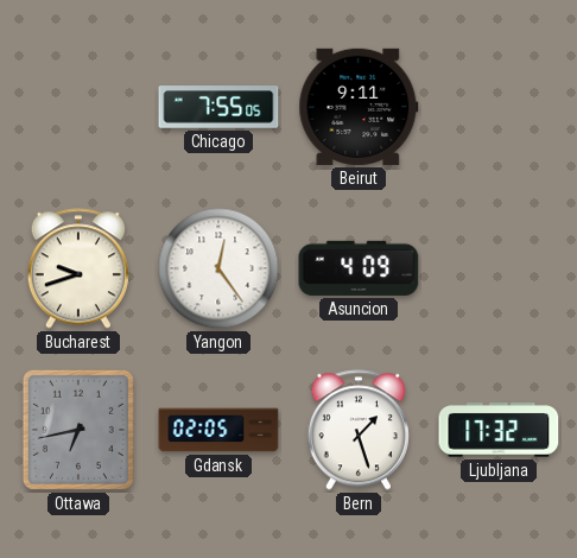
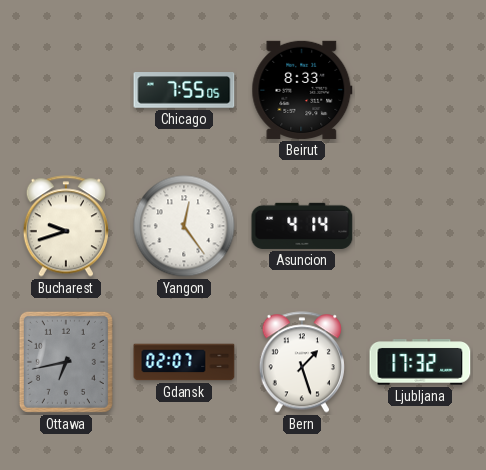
Beirut: 9:11 -> 8:33 (302, 90)
Asuncion: 4:09 -> 4:14 (302, 226)
Gdansk: 02:05 -> 02:07 (184, 362)
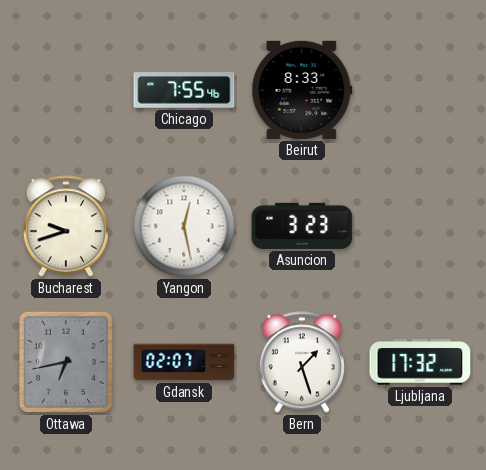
Chicago: 7:55:05 -> 7:55:46 (184, 90)
Yangon: 12:24 -> 12:28 (184, 226)
Asuncion: 4:14 -> 3:23 (302, 226)
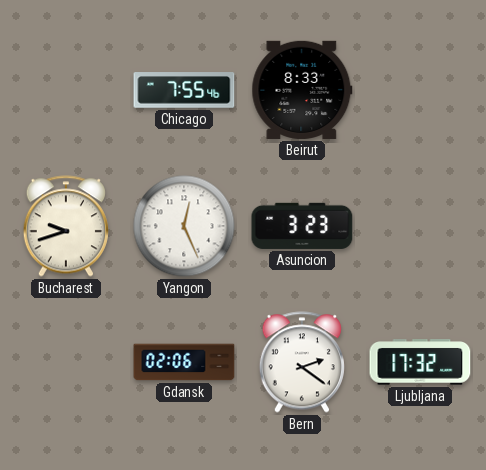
Yangon: 12:28 -> 12:26 (184, 226)
Ottawa: 6:43 -> none (66, 362)
Gdansk: 02:07 -> 02:06 (184, 362)
Bern: 1:27 -> 2:21 (302, 362)
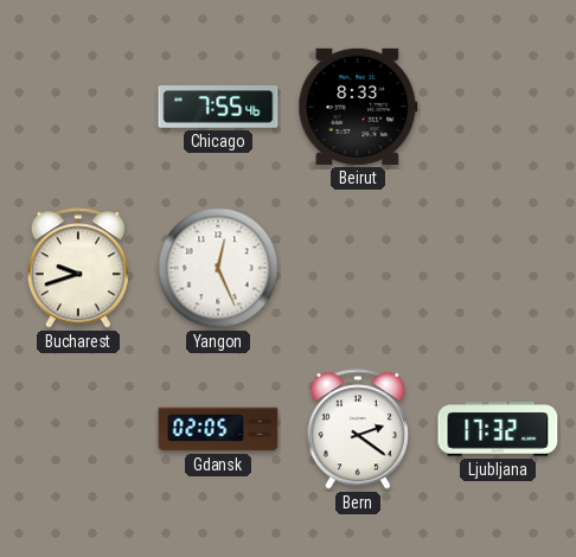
Asuncion: 3:23 -> none (302, 226)
Gdansk: 02:06 -> 02:05 (218, 429)
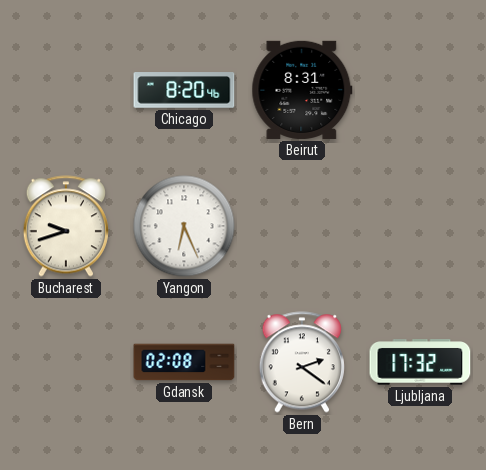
Chicago: 7:55 -> 8:20 (184, 90)
Beirut: 8:33 -> 8:31 (302, 90)
Yangon: 12:26 -> 6:26 (184, 226)
Gdansk: 02:05 -> 02:08 (184, 362)
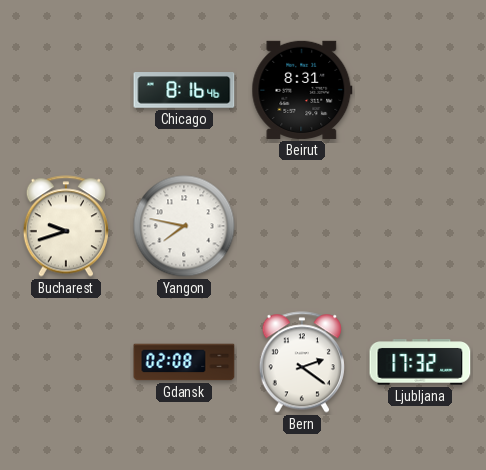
Chicago: 8:20 -> 8:16 (184, 90)
Yangon: 6:26 -> 7:47 (184, 226)
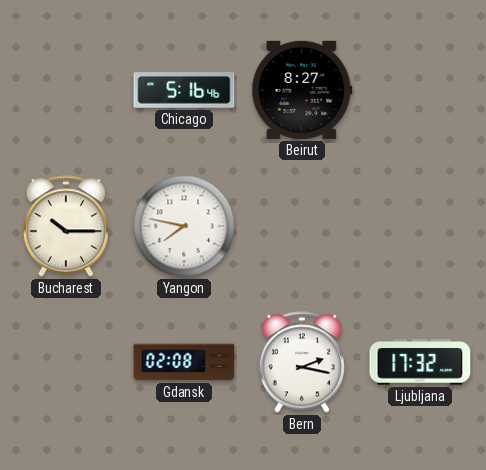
Chicago: 8:16 -> 5:16 (184, 90)
Beirut: 8:31 -> 8:27 (302, 90)
Bucharest: 9:42 -> 10:15 (66, 226)
Bern: 2:21 -> 2:17 (302, 362)
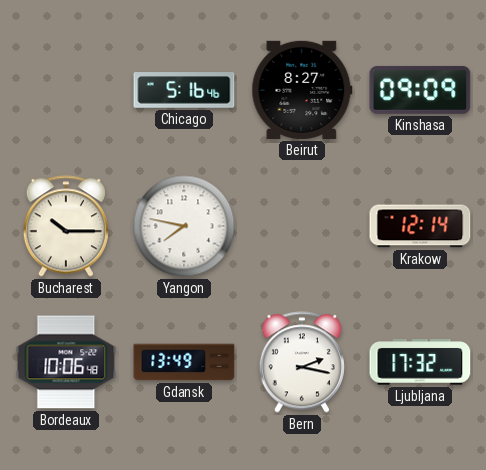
Kinshasa: none -> 09:09 (420, 90)
Krakow: none -> 12:14 (420, 226)
Bordeaux: none -> 10:06 (66, 362)
Gdansk: 02:08 -> 13:49 (184, 362)
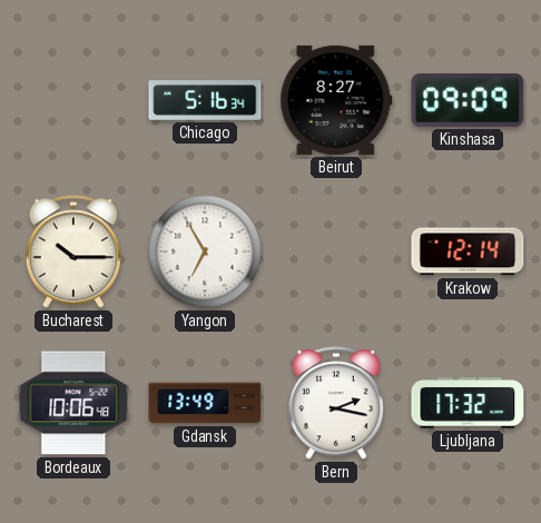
Chicago: 5:16:46 -> 5:16:34 (205, 100)
Yangon: 7:47 -> 6:55 (205, 251)
